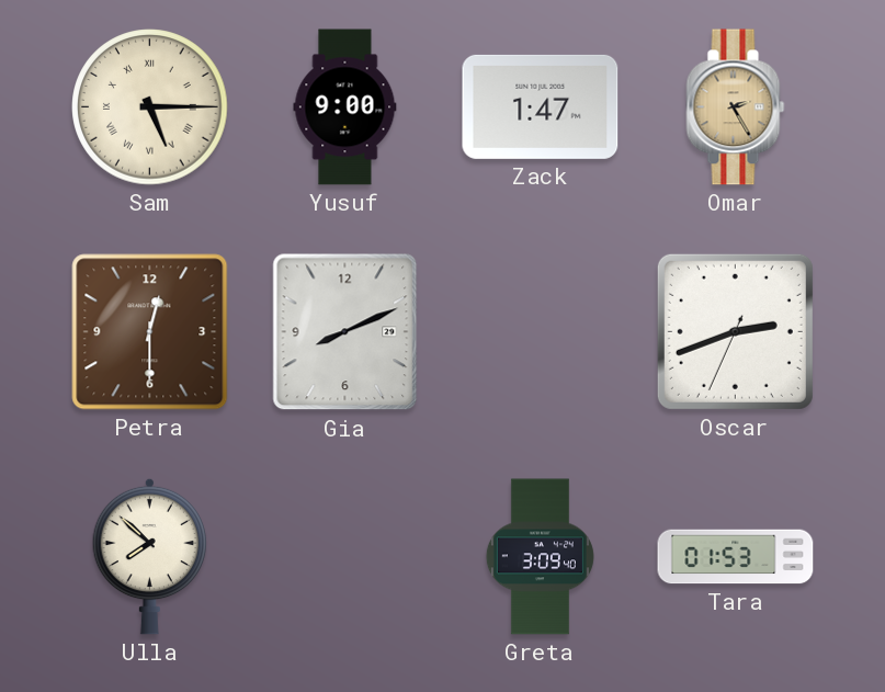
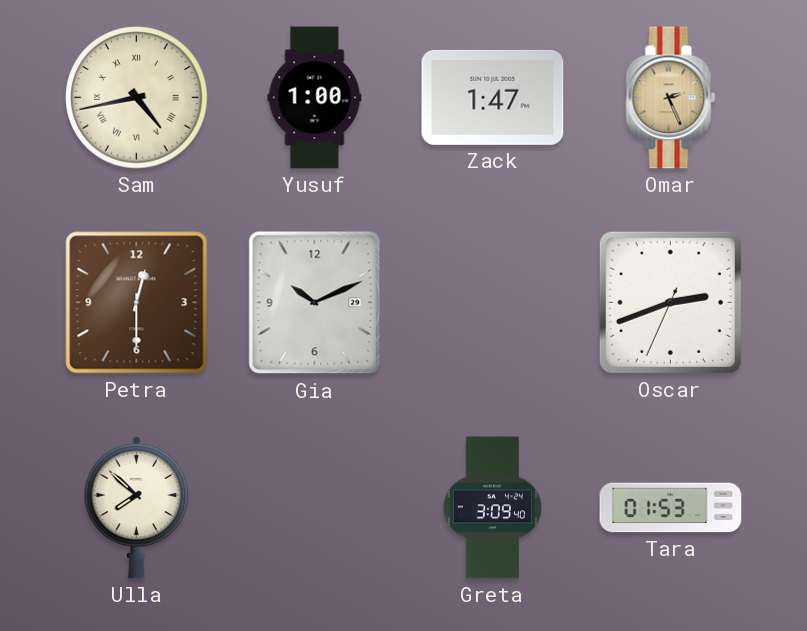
Sam: 5:15 -> 4:43 (137, 98)
Yusuf: 9:00 -> 1:00 (315, 98)
Omar: 2:25 -> 2:26 (671, 98)
Gia: 8:11 -> 10:11 (315, 303)
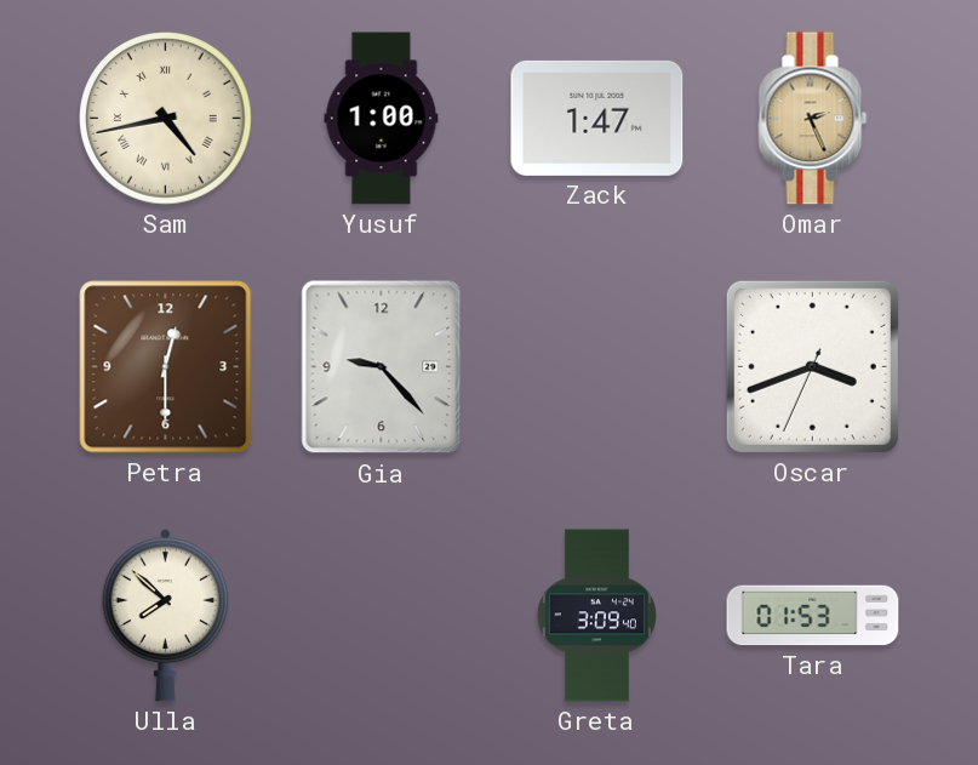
Gia: 10:11 -> 9:23 (382, 367)
Oscar: 2:41 -> 3:41 (812, 366)
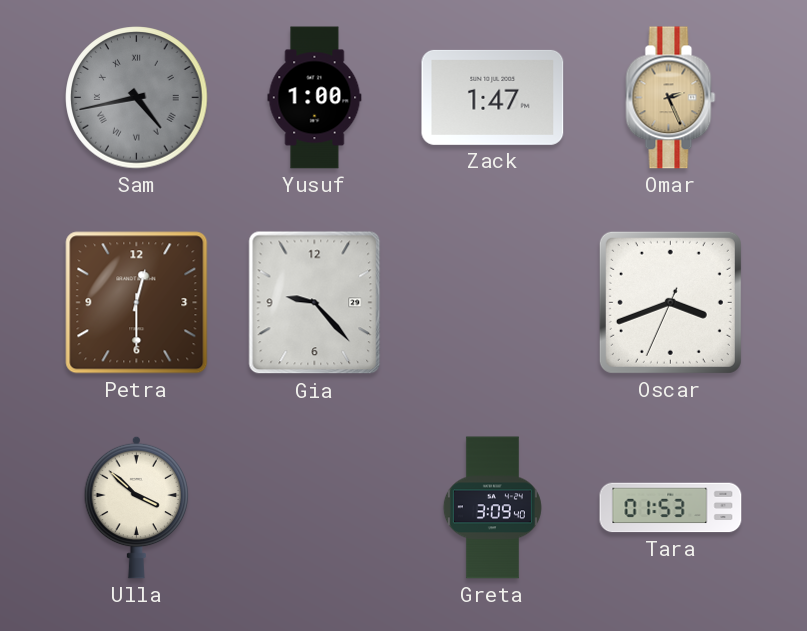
Sam dial: cream -> grey (137, 98)
Ulla: 7:52 -> 3:52 (137, 507)
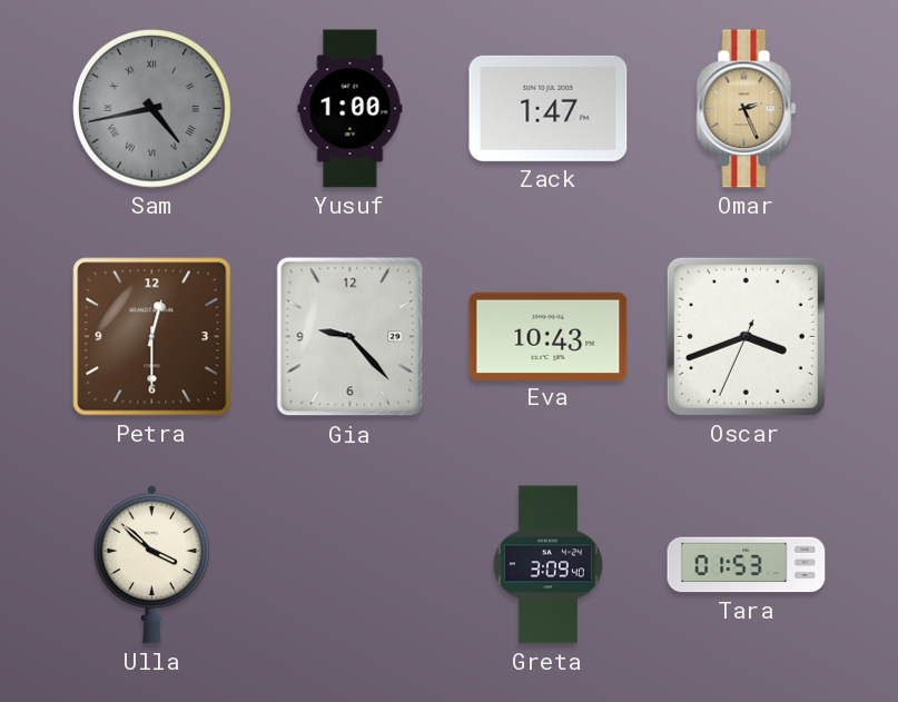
Eva: none -> 10:43 (549, 336)
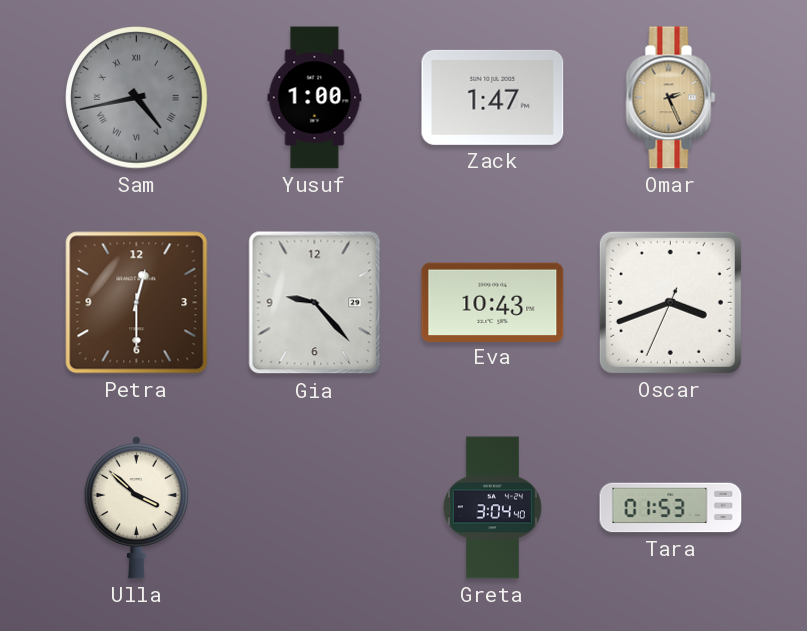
Greta: 3:09 -> 3:04 (492, 508)
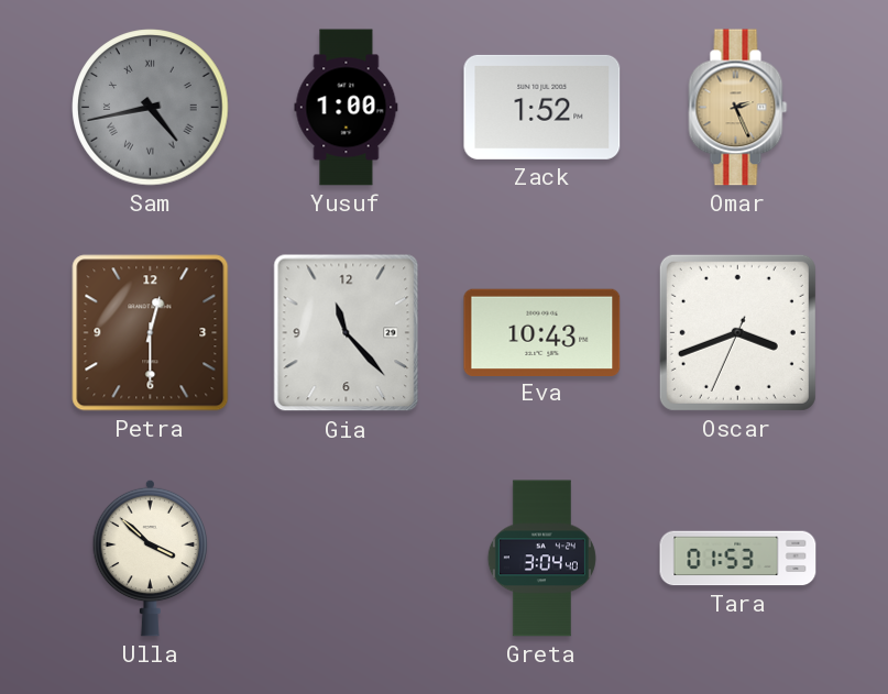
Zack: 1:47 -> 1:52 (542, 107)
Gia: 9:23 -> 11:23 (347, 333)
